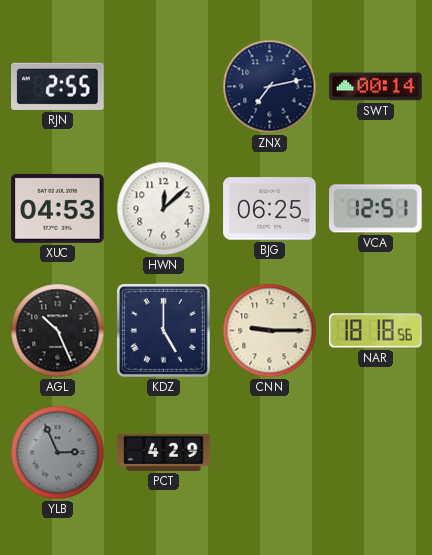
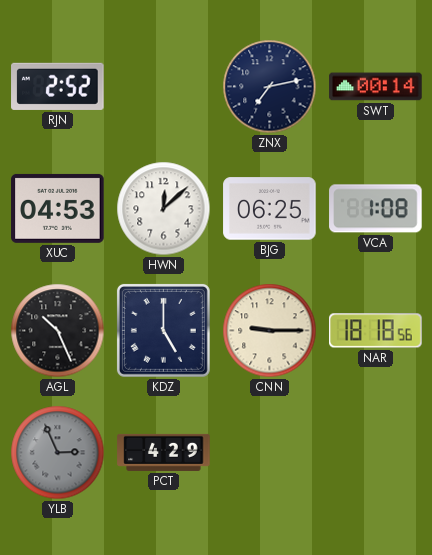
RJN: 2:55 -> 2:52 (58, 86)
VCA: 12:51 -> 1:08 (376, 209)
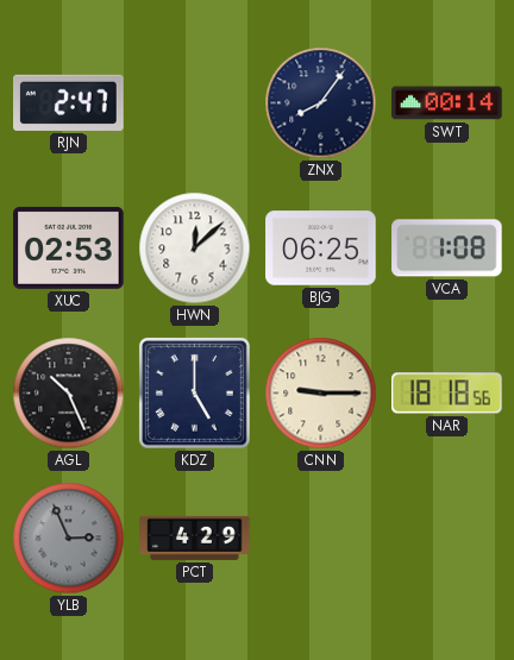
RJN: 2:52 -> 2:47 (69, 102)
ZNX: 7:13 -> 8:06 (321, 103)
XUC: 04:53 -> 02:53 (69, 247)
